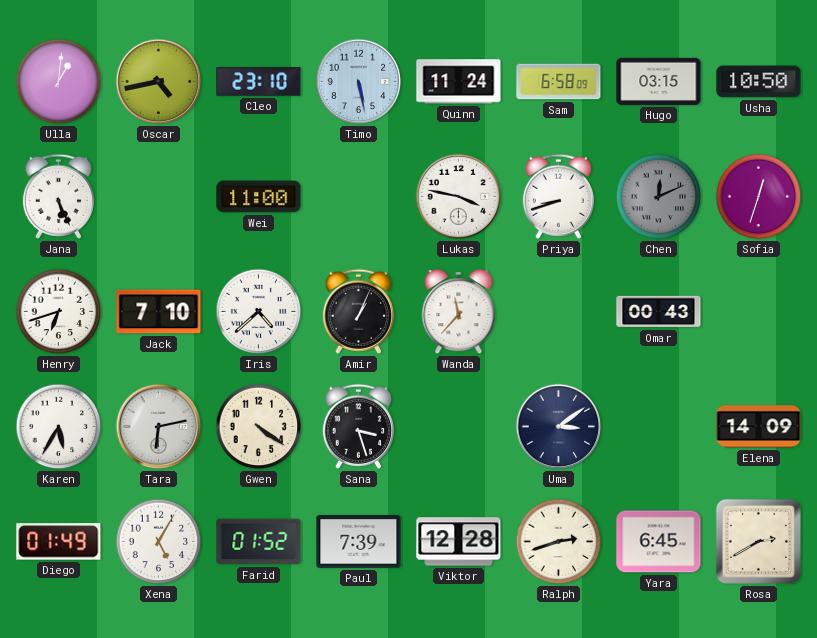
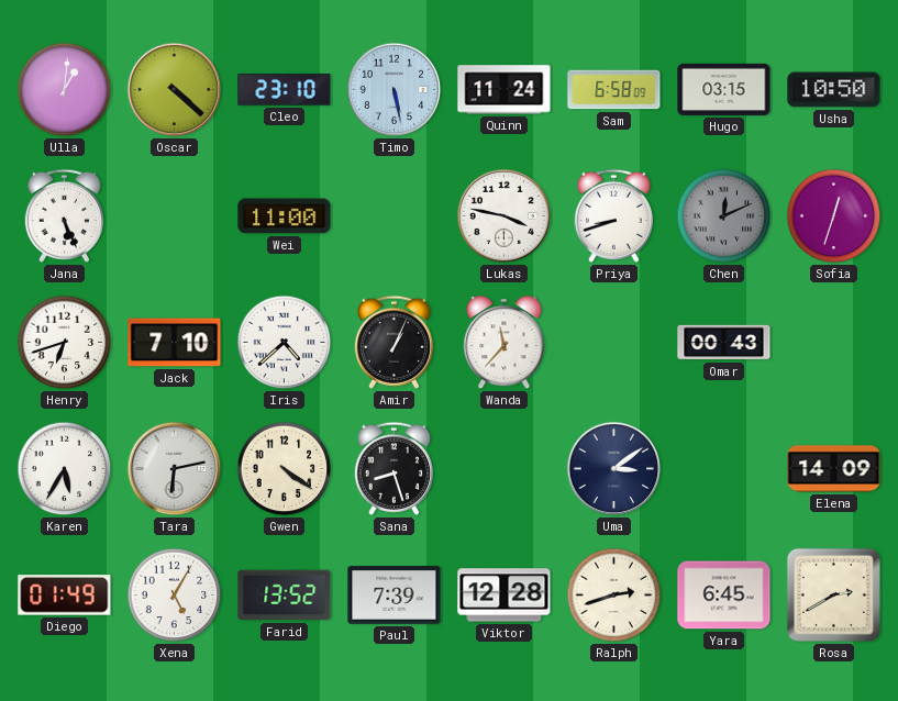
Oscar: 4:43 -> 4:22 (175, 90)
Sana: 3:27 -> 8:27 (393, 468)
Farid: 01:52 -> 13:52 (285, 596)
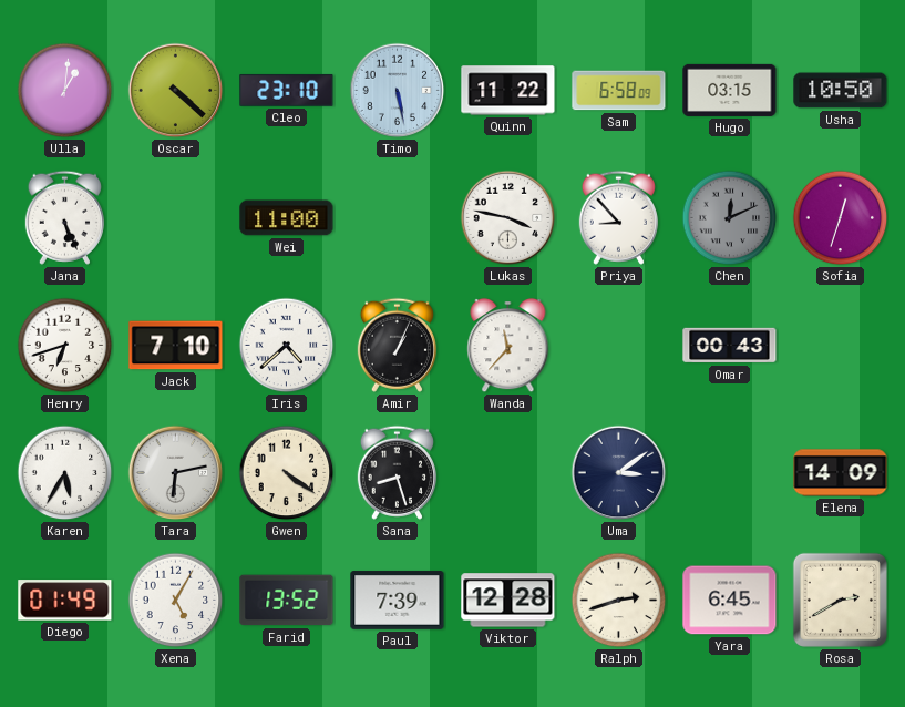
Quinn: 11:24 -> 11:22 (508, 91)
Priya: 8:42 -> 8:53 (618, 217)
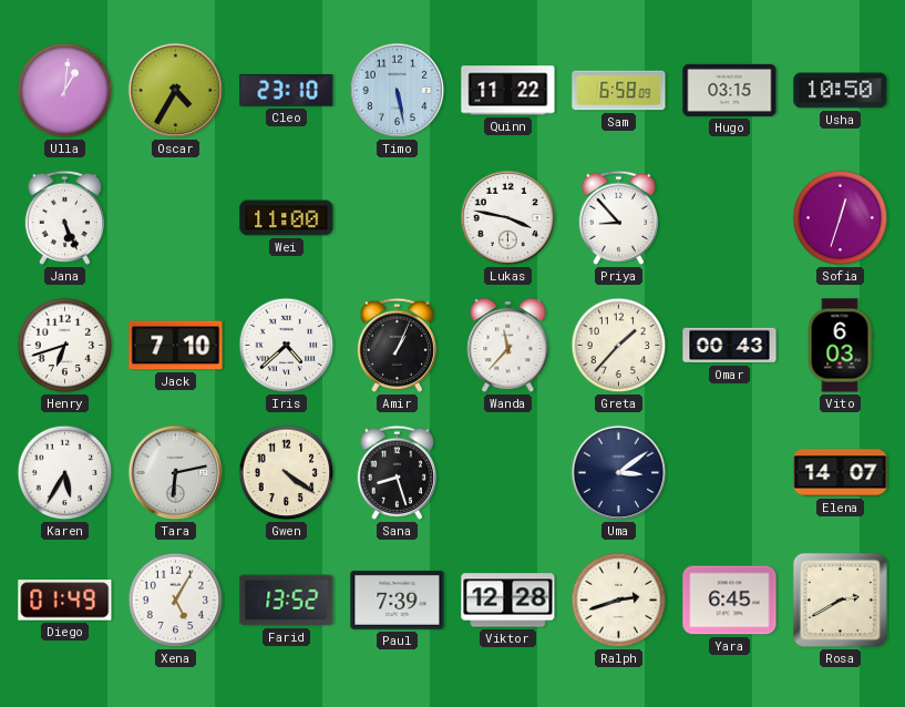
Oscar: 4:22 -> 4:35 (176, 91)
Chen: 12:11 -> none (730, 218)
Greta: none -> 1:37 (619, 346)
Vito: none -> 6:03 (840, 346)
Elena: 14:09 -> 14:07 (841, 473)
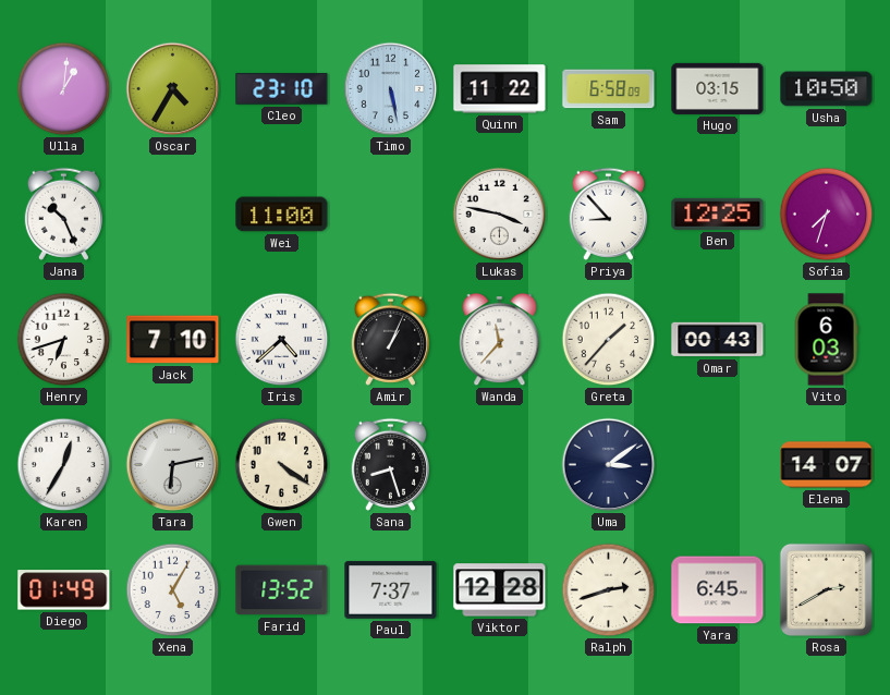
Jana: 5:26 -> 10:26 (63, 214)
Ben: none -> 12:25 (718, 214)
Sofia: 12:33 -> 7:33 (827, 215)
Karen: 5:35 -> 12:35 (64, 465)
Paul: 7:39 -> 7:37 (391, 590)
